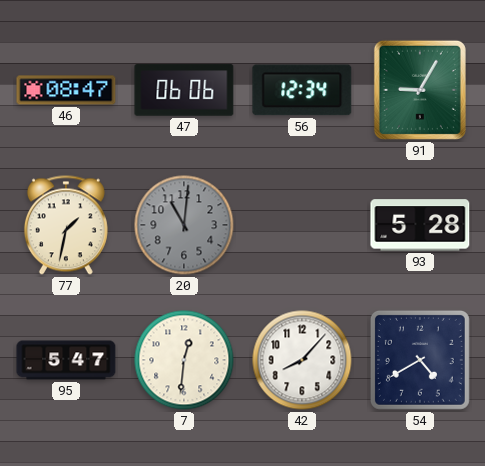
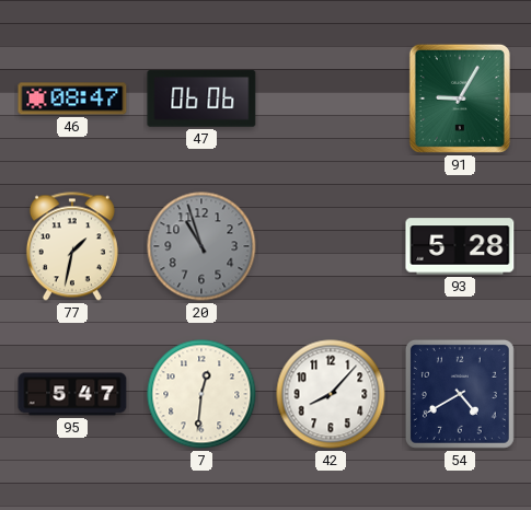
56: 12:34 -> none (302, 90)
20: 11:01 -> 10:57 (201, 246)
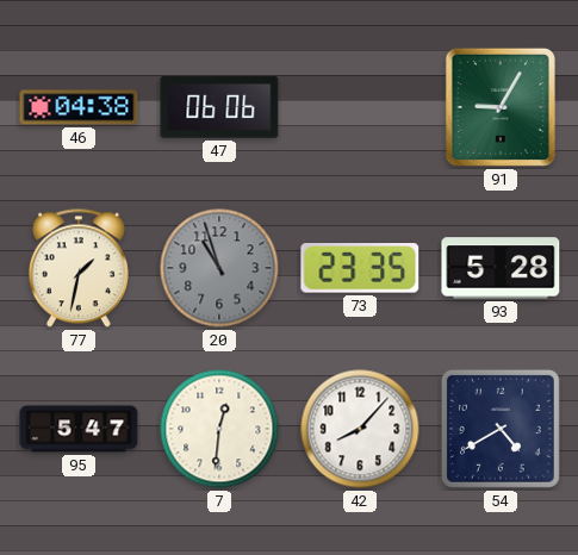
46: 08:47 -> 04:38 (79, 107)
73: none -> 23:35 (360, 269)
